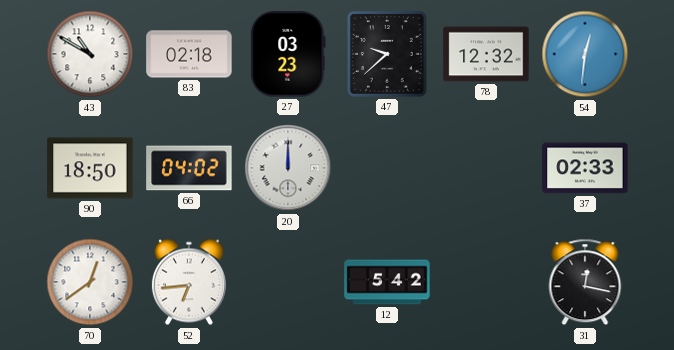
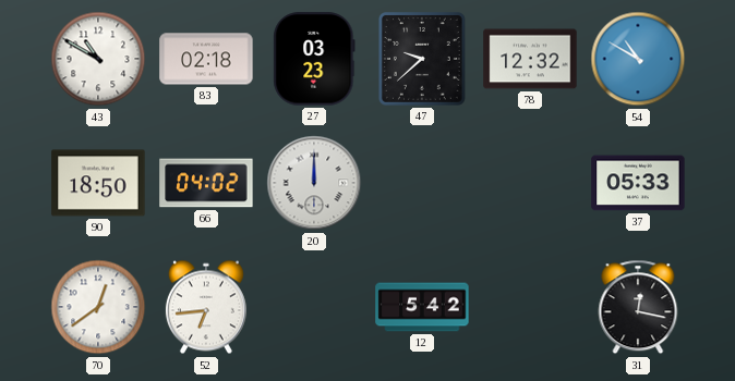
54: 12:31 -> 10:50 (638, 59)
37: 02:33 -> 05:33 (638, 183)
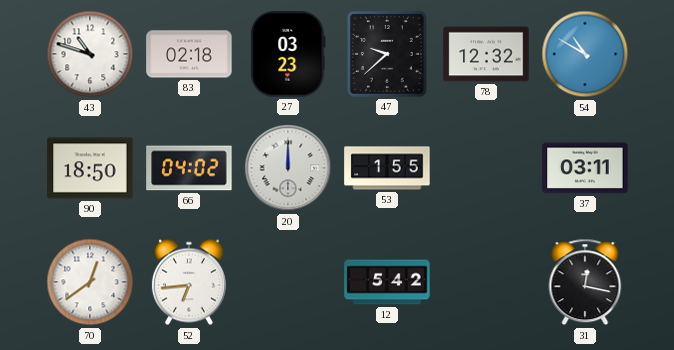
43: 10:50 -> 10:48 (90, 54)
53: none -> 1:55 (387, 168)
37: 05:33 -> 03:11 (585, 168)
